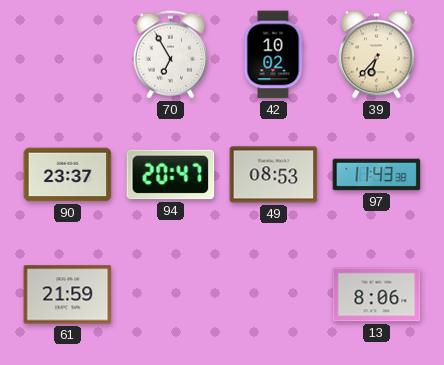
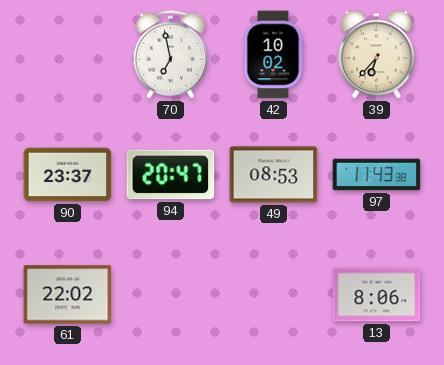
70: 6:55 -> 6:58 (171, 55)
61: 21:59 -> 22:02 (68, 295)
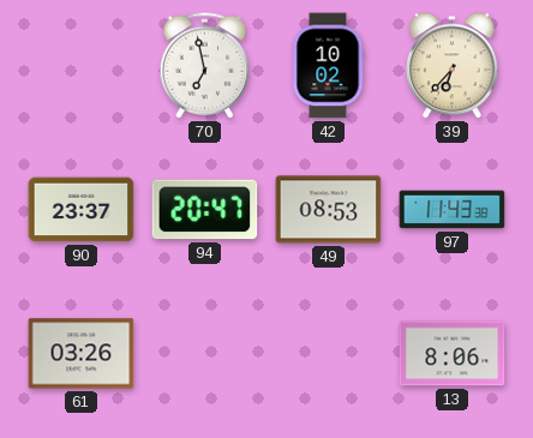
61: 22:02 -> 03:26 (82, 354)
